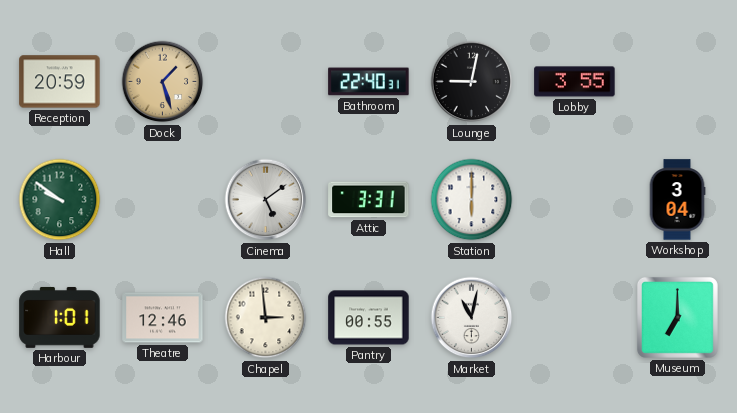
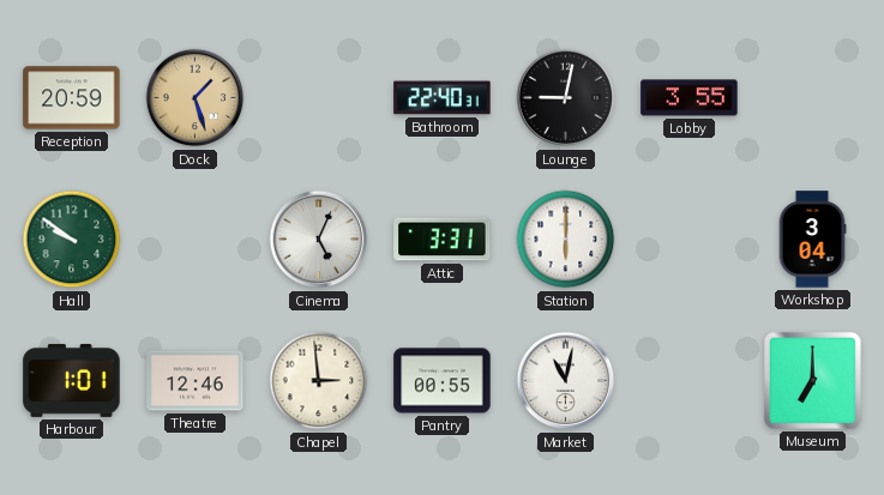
Cinema: 5:09 -> 5:04 (319, 240)
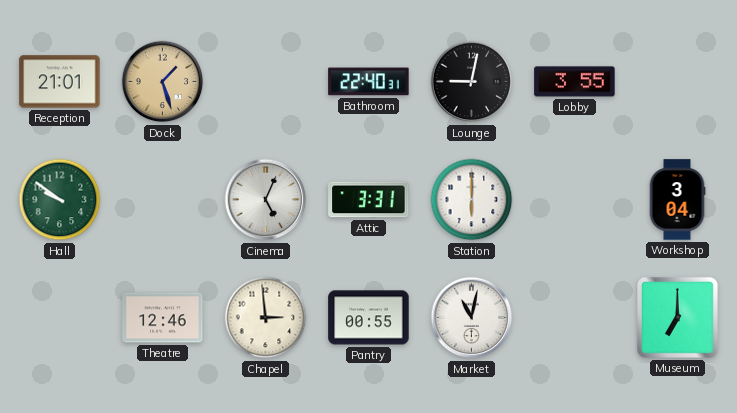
Reception: 20:59 -> 21:01 (60, 82)
Harbour: 1:01 -> none (72, 380)
